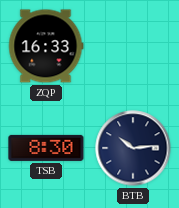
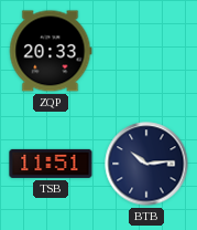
ZQP: 16:33 -> 20:33 (51, 51)
TSB: 8:30 -> 11:51 (51, 164)
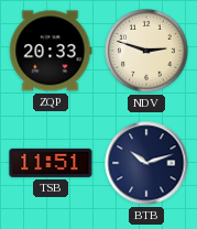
NDV: none -> 2:48 (146, 51)
BTB: 10:14 -> 10:12 (146, 163)
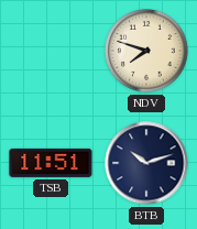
ZQP: 20:33 -> none (51, 51)
NDV: 2:48 -> 7:48 (146, 51)
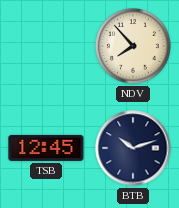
NDV: 7:48 -> 7:53 (133, 46)
TSB: 11:51 -> 12:45 (46, 148)
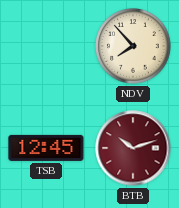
BTB dial: navy -> burgundy (133, 148)
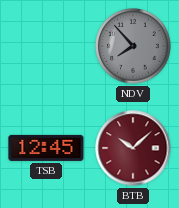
NDV dial: cream -> grey (133, 46)
BTB: 10:12 -> 10:08 (133, 148)
